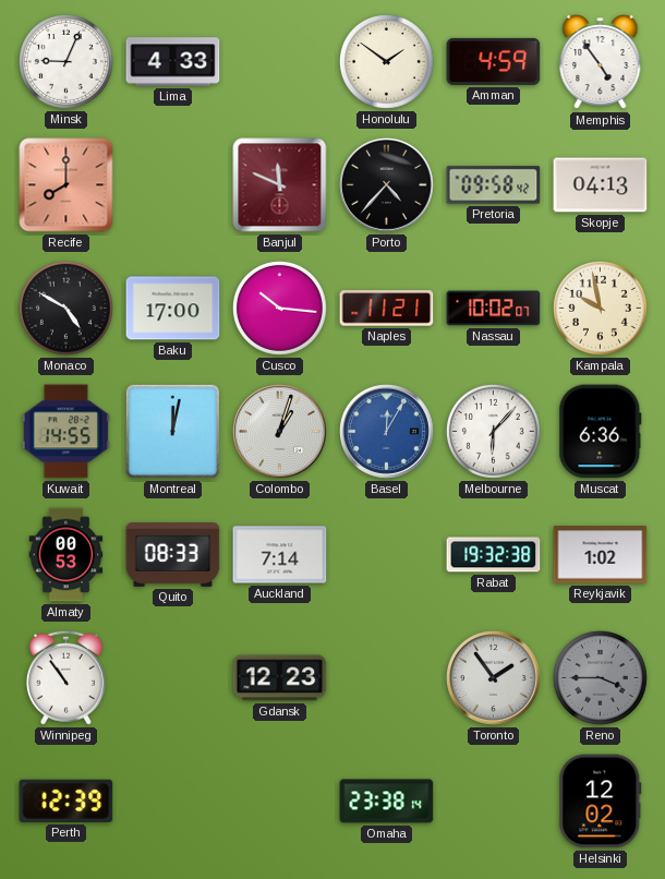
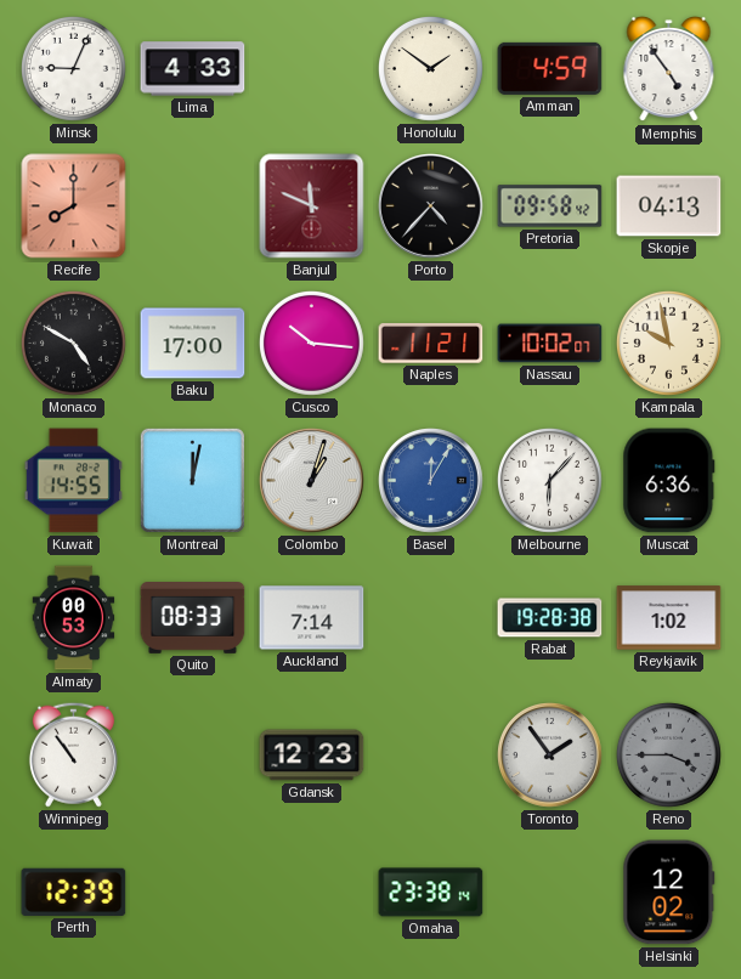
Rabat: 19:32 -> 19:28 (550, 618)
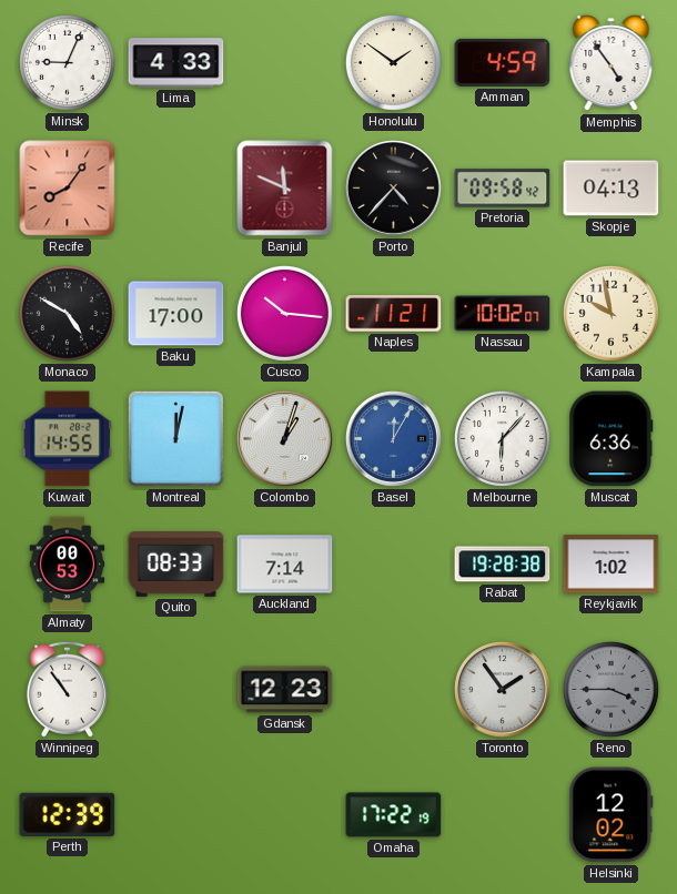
Recife: 8:00 -> 8:06 (68, 189)
Omaha: 23:38 -> 17:22 (394, 815)
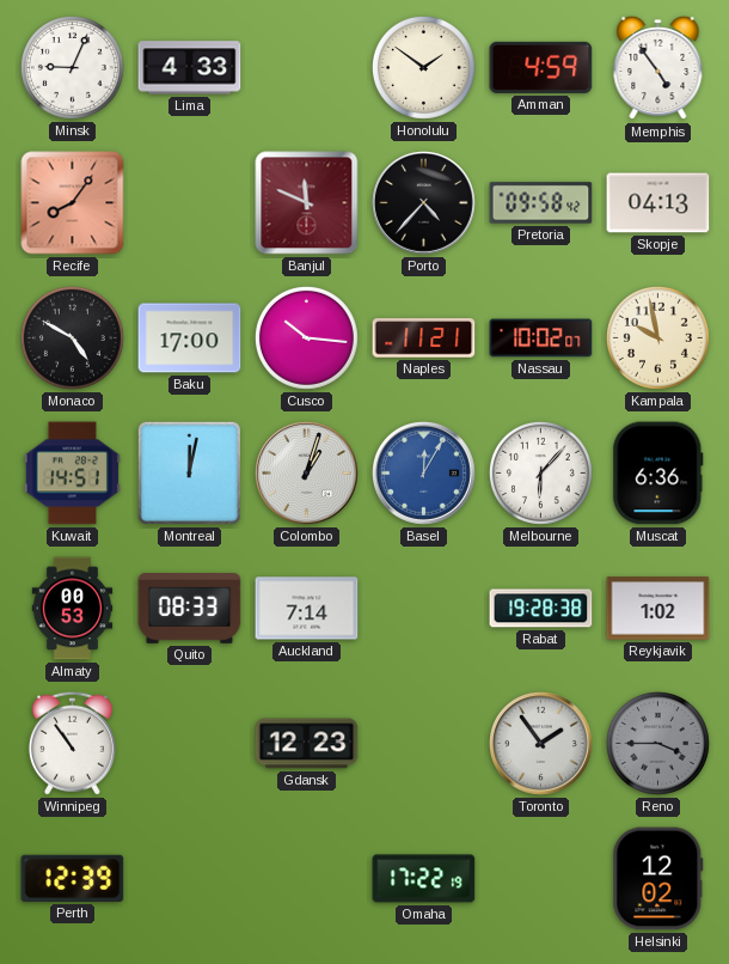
Kuwait: 14:55 -> 14:51 (72, 474)
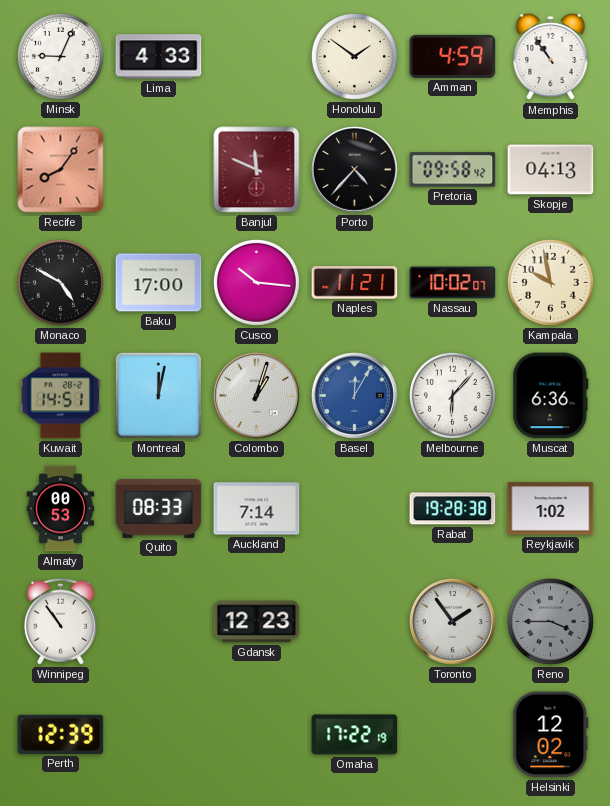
Memphis: 4:54 -> 10:54 (551, 57)
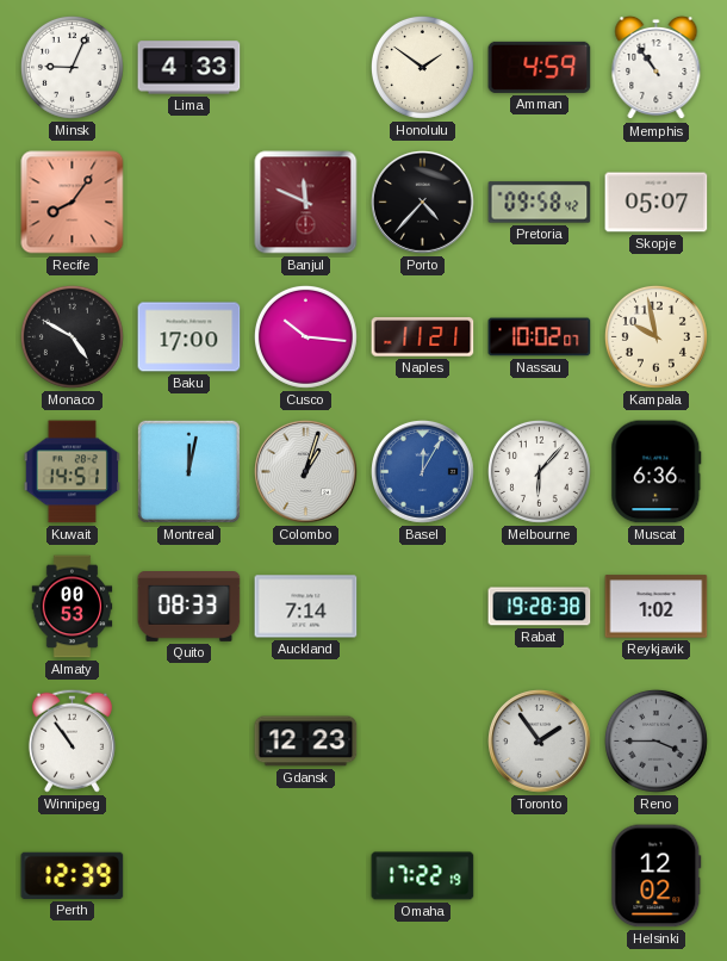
Skopje: 04:13 -> 05:07 (657, 203)
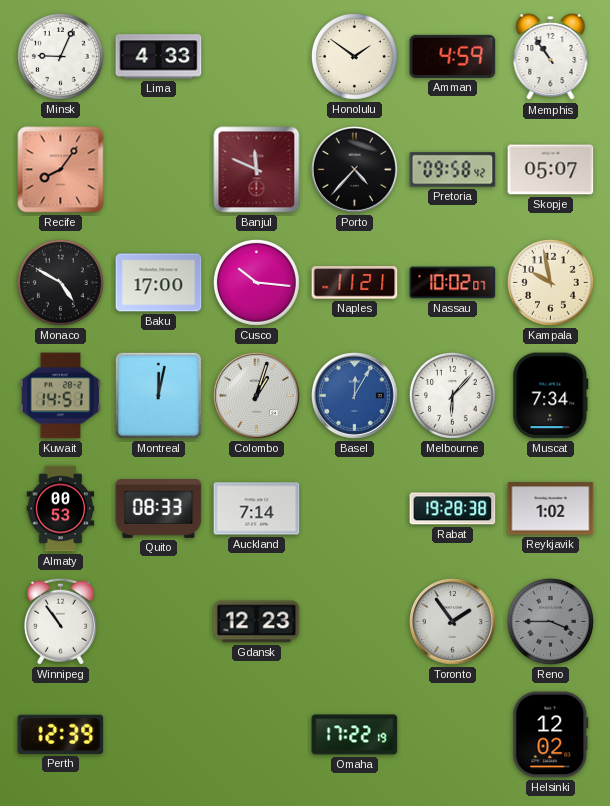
Muscat: 6:36 -> 7:34 (551, 396)
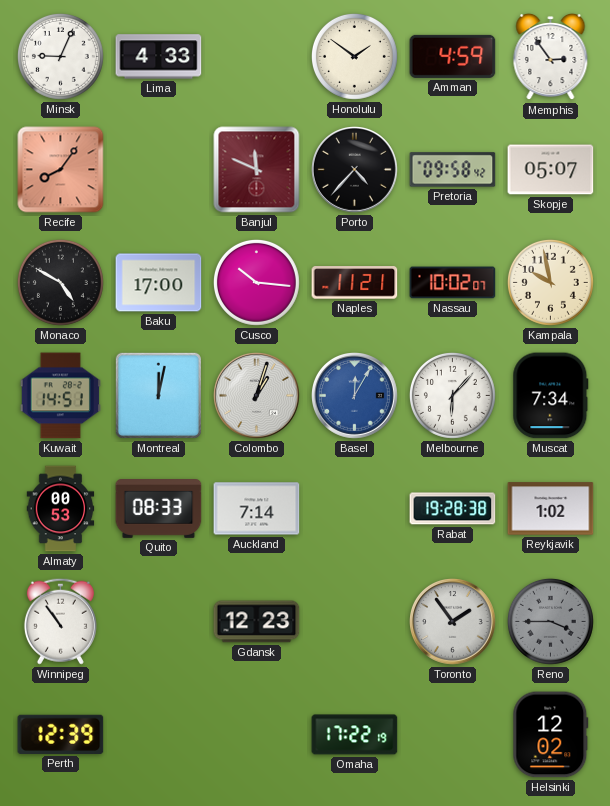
Memphis: 10:54 -> 2:54 (551, 57)
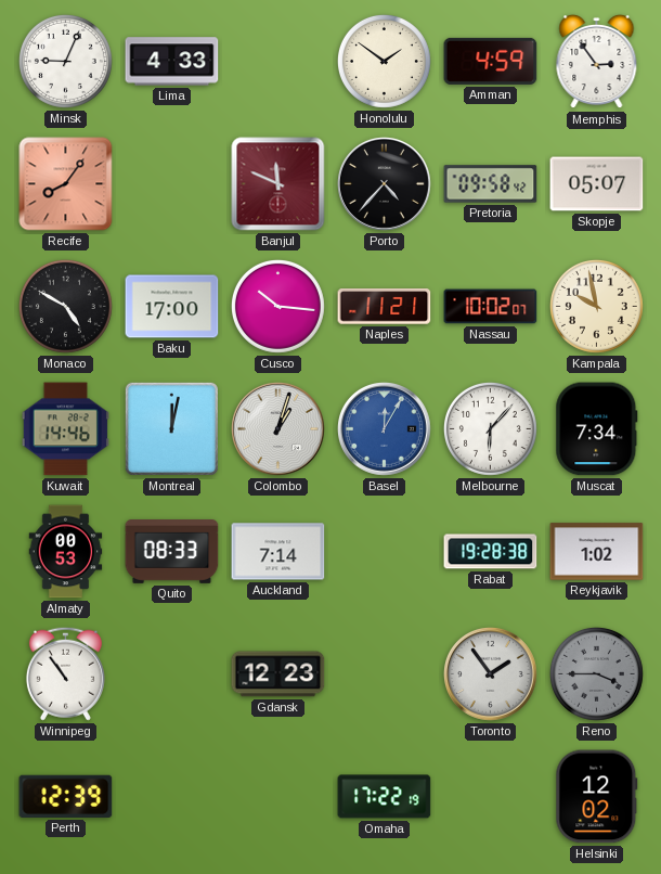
Kuwait: 14:51 -> 14:46 (65, 429)
